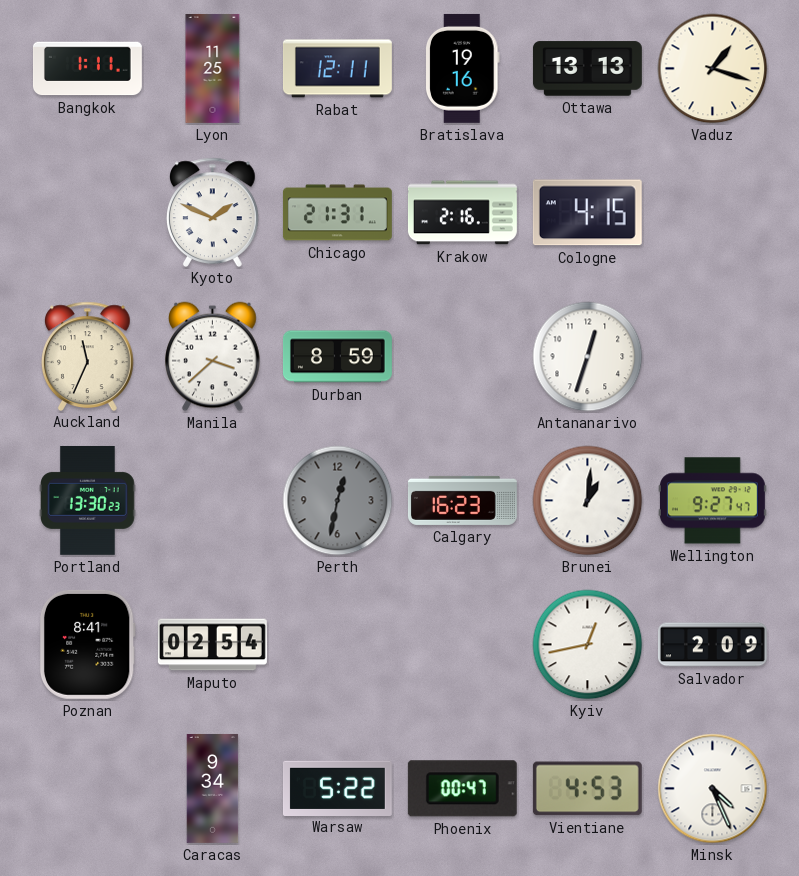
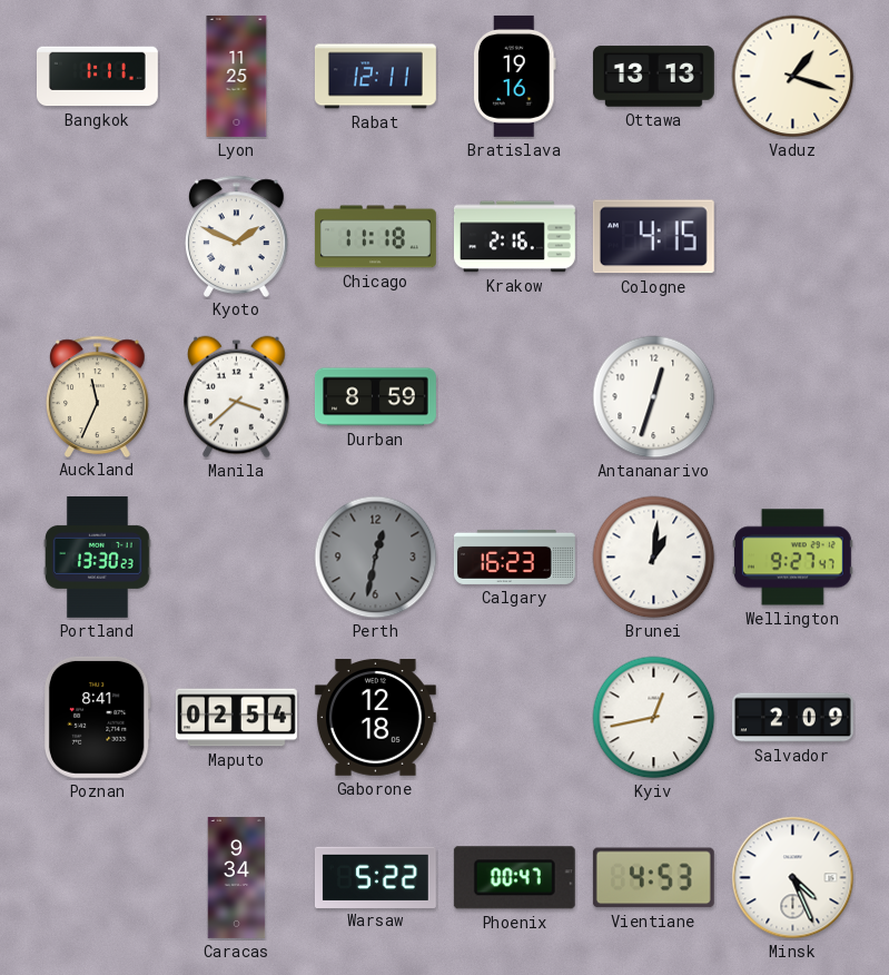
Chicago: 21:31 -> 11:18 (375, 237)
Gaborone: none -> 12:18 (375, 718)
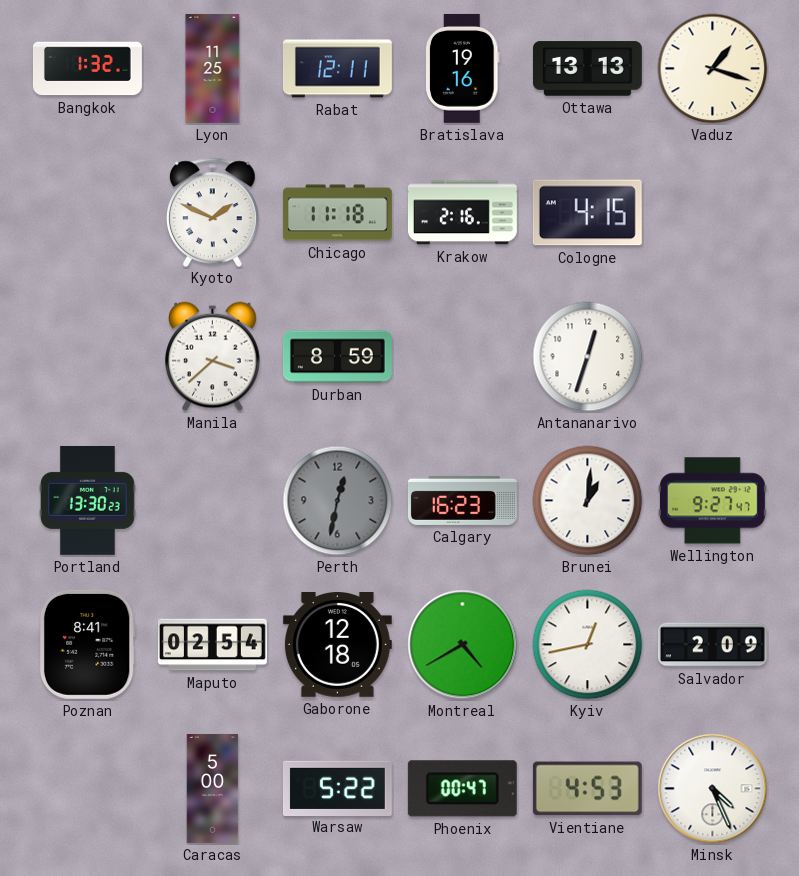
Bangkok: 1:11 -> 1:32 (87, 69)
Auckland: 11:34 -> none (98, 396)
Montreal: none -> 4:40 (463, 645)
Caracas: 9:34 -> 5:00 (213, 789)
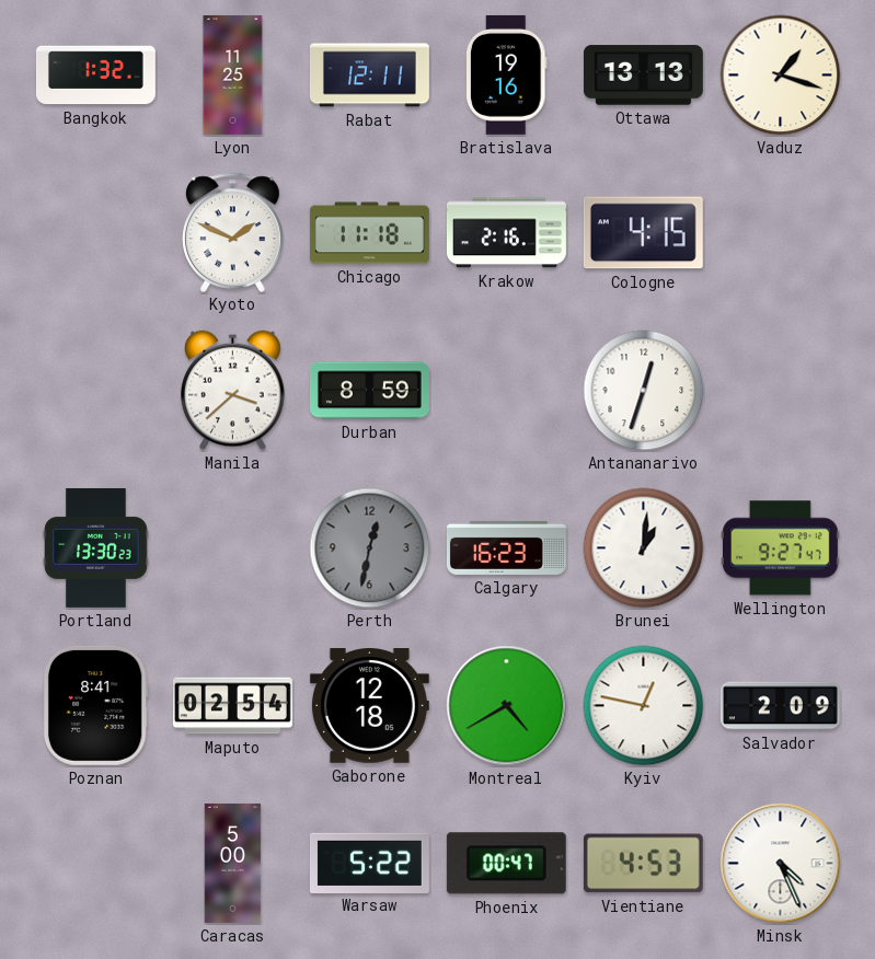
Kyiv: 12:43 -> 12:47 (644, 706)
